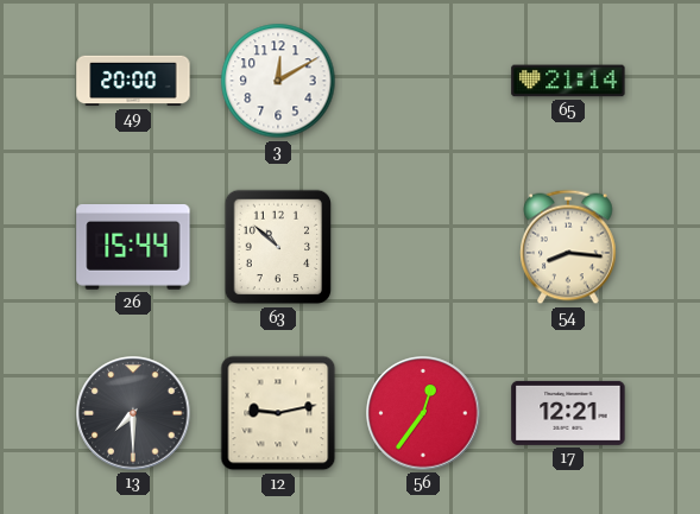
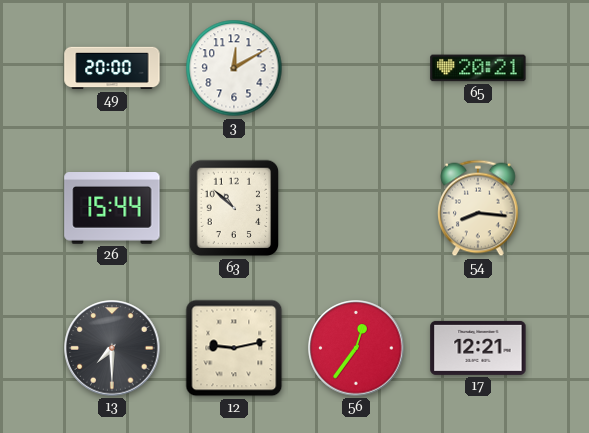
65: 21:14 -> 20:21 (478, 68)
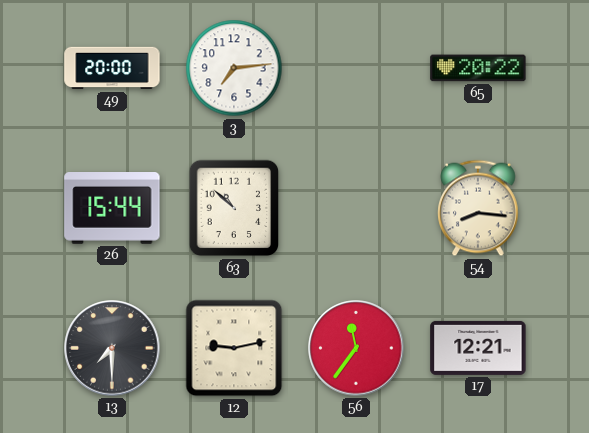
3: 12:10 -> 7:14 (234, 68)
65: 20:21 -> 20:22 (478, 68)
56: 12:36 -> 11:36 (356, 348)
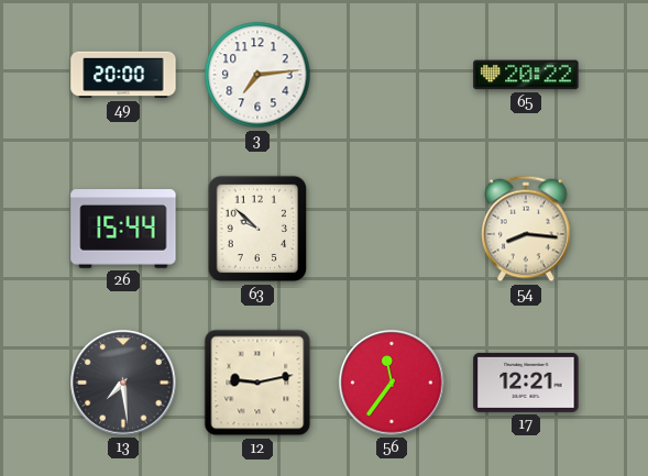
63: 10:52 -> 9:52 (257, 229)
13: 7:30 -> 7:29 (123, 383)
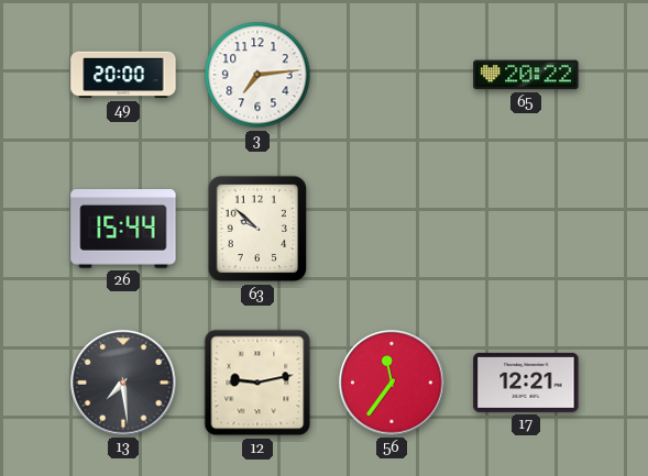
54: 8:16 -> none (526, 229)
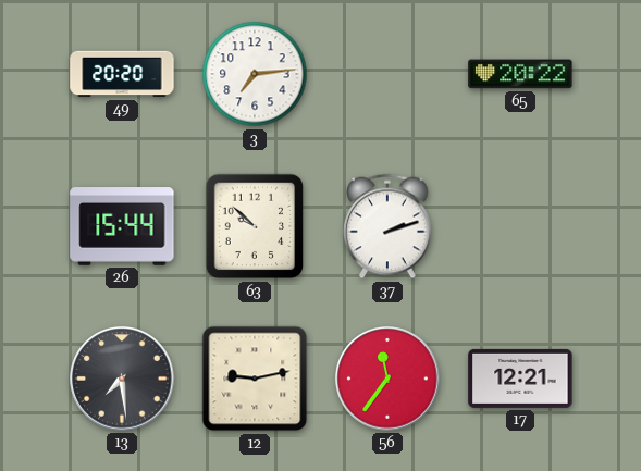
49: 20:00 -> 20:20 (122, 74)
37: none -> 2:12 (387, 226)
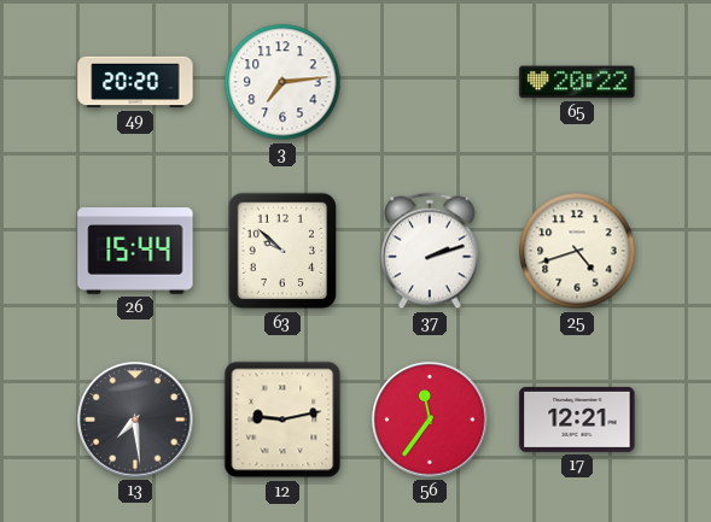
25: none -> 4:42 (577, 251)
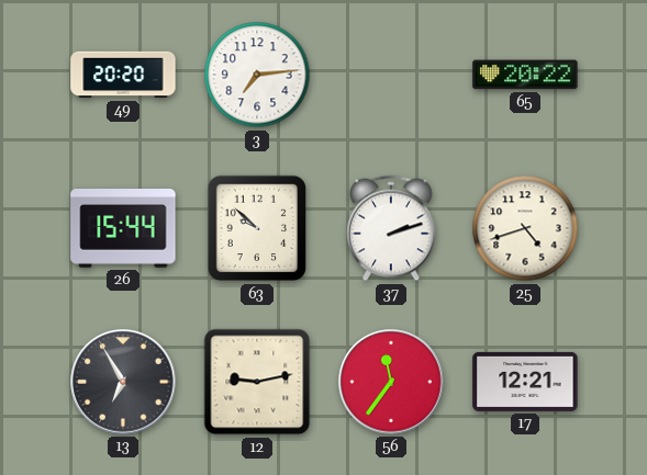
13: 7:29 -> 6:55 (123, 382)
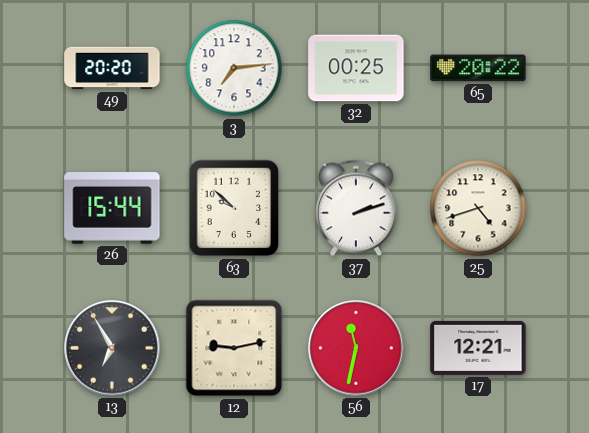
32: none -> 00:25 (356, 68)
56: 11:36 -> 11:32 (356, 348)
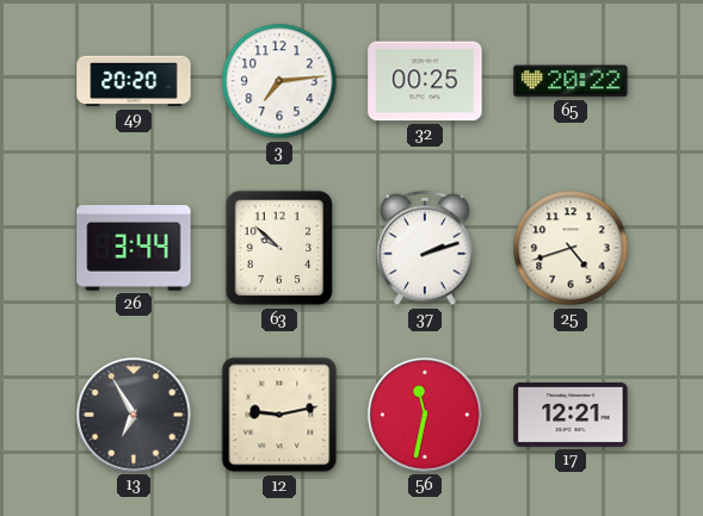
26: 15:44 -> 3:44 (134, 249)
